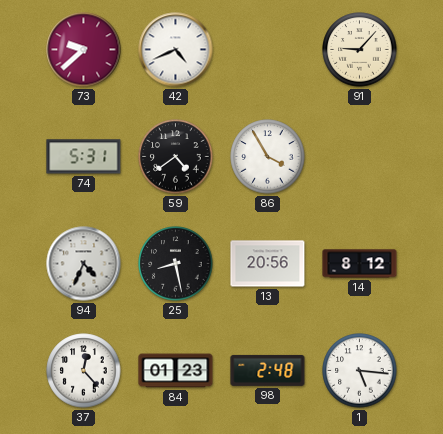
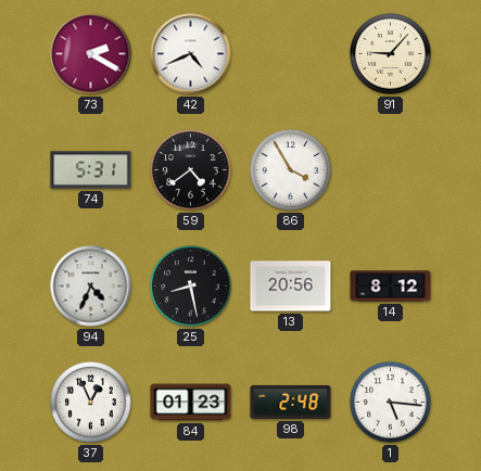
73: 9:38 -> 2:20 (91, 54)
37: 12:23 -> 12:56 (91, 403)
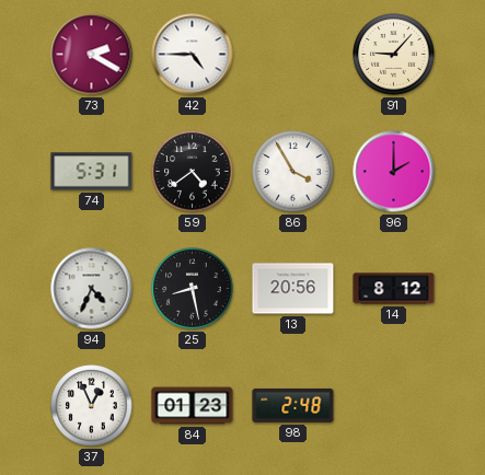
42: 4:41 -> 4:45 (193, 55)
96: none -> 2:00 (394, 172)
1: 5:16 -> none (391, 403)
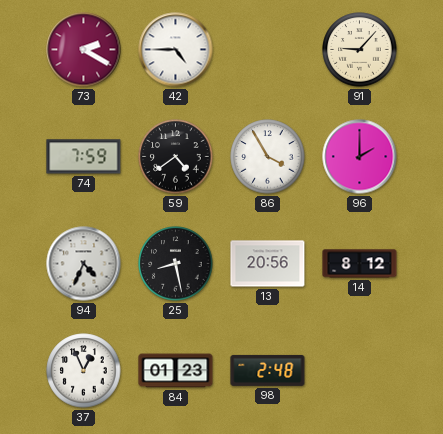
74: 5:31 -> 7:59 (84, 157)
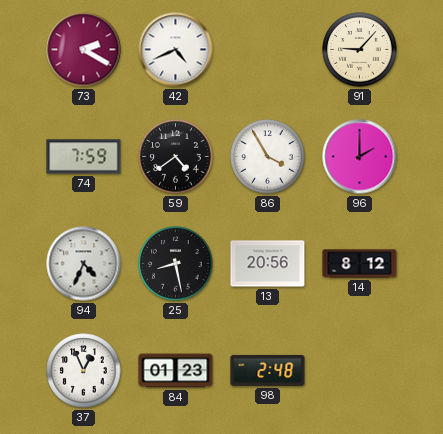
42: 4:45 -> 4:41 (176, 50)
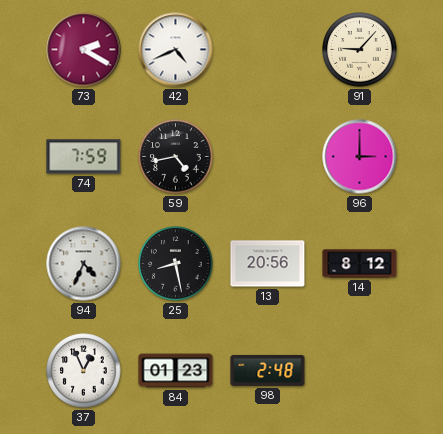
59: 4:39 -> 4:43 (176, 157)
86: 3:55 -> none (268, 157)
96: 2:00 -> 3:00 (360, 157)
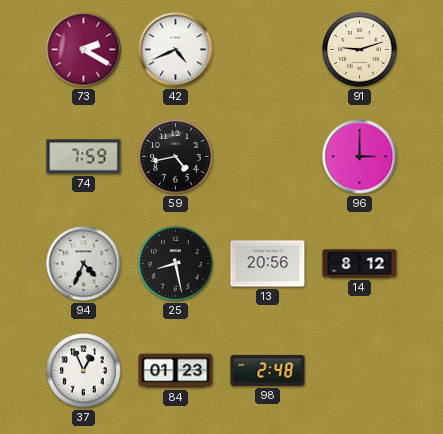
91: 9:07 -> 9:12 (360, 50)
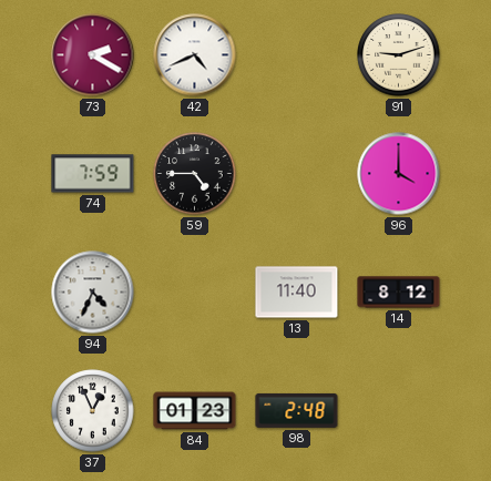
59: 4:43 -> 4:45 (195, 174)
96: 3:00 -> 4:00 (399, 174)
25: 8:28 -> none (176, 264)
13: 20:56 -> 11:40 (297, 293)
